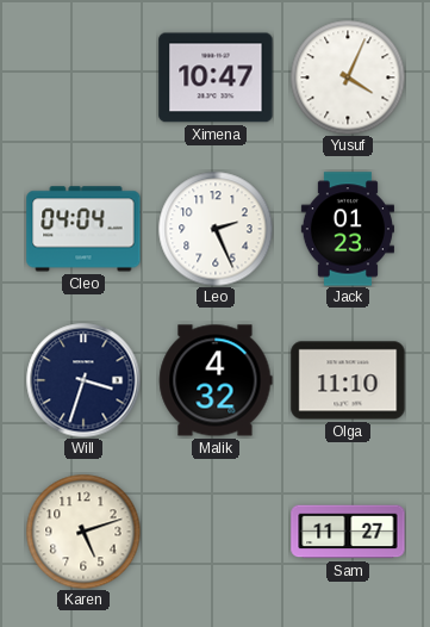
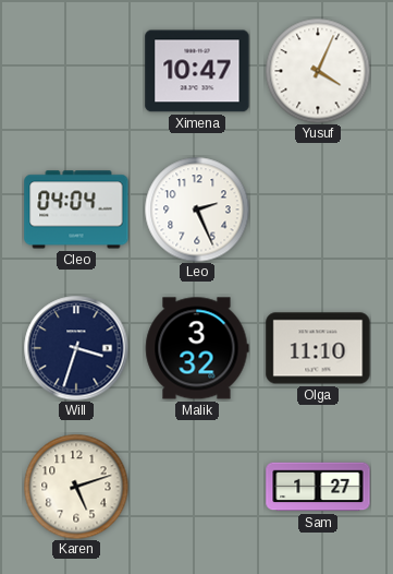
Jack: 01:23 -> none (348, 229)
Malik: 4:32 -> 3:32 (197, 348)
Sam: 11:27 -> 1:27 (318, 487)
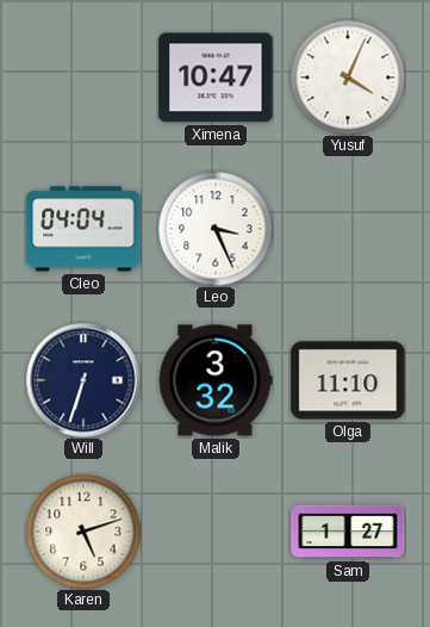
Leo: 2:26 -> 3:26 (216, 229)
Will: 3:33 -> 6:33 (83, 380)
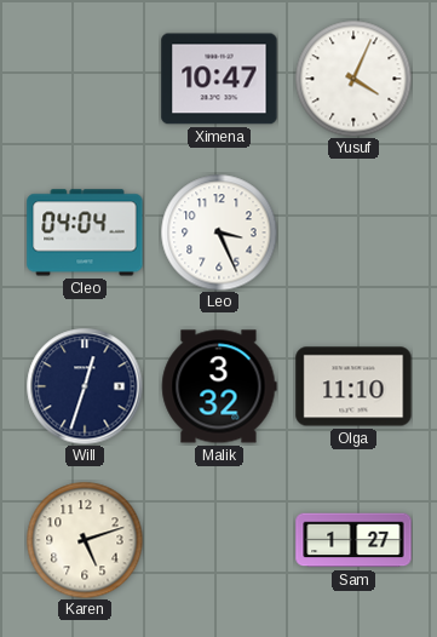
Will: 6:33 -> 12:33 (85, 386)
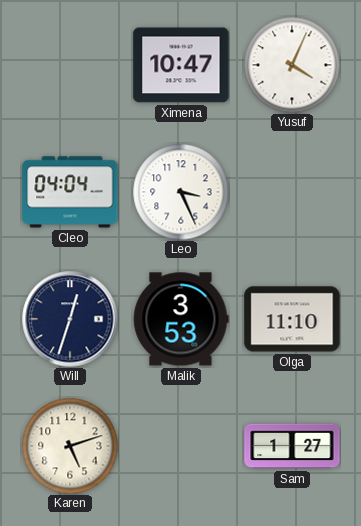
Malik: 3:32 -> 3:53 (181, 319)
